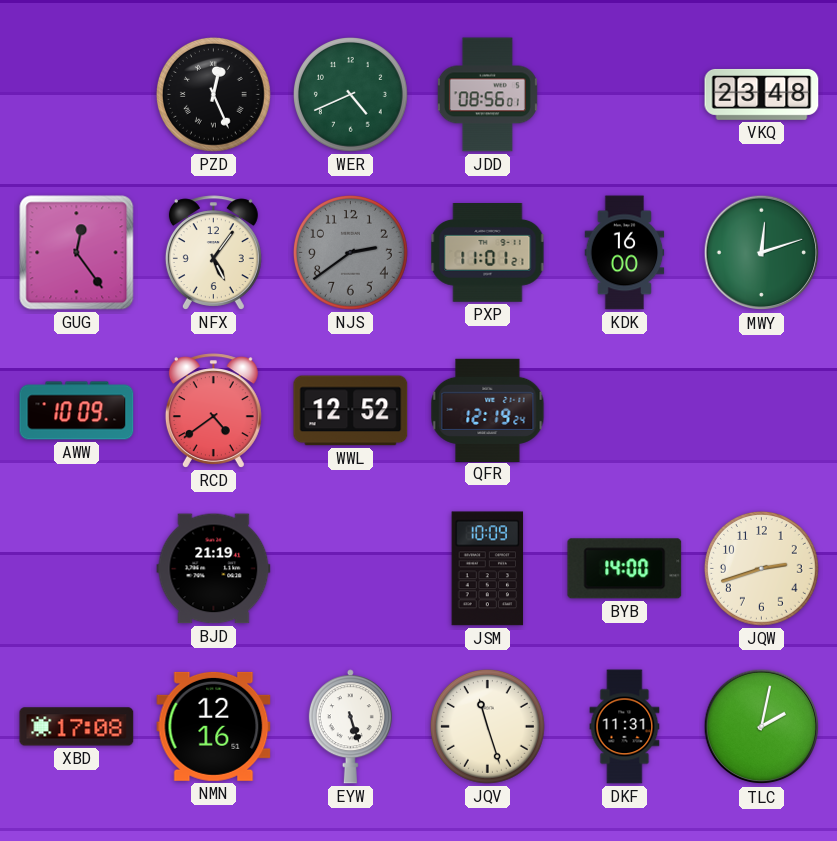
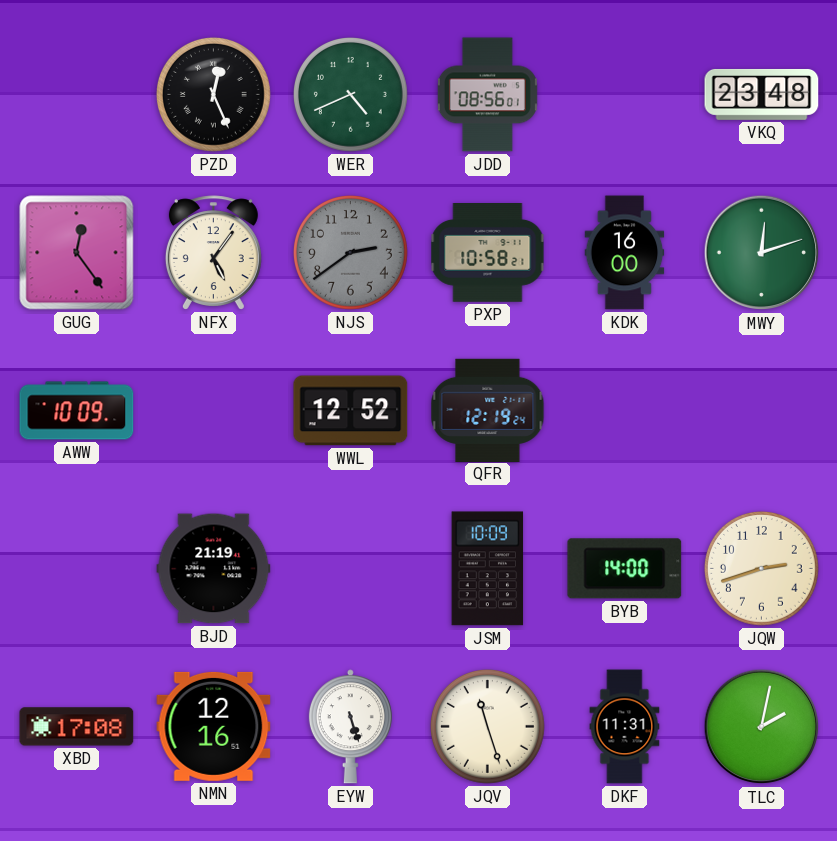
PXP: 11:01 -> 10:58 (488, 253)
RCD: 4:39 -> none (213, 411)
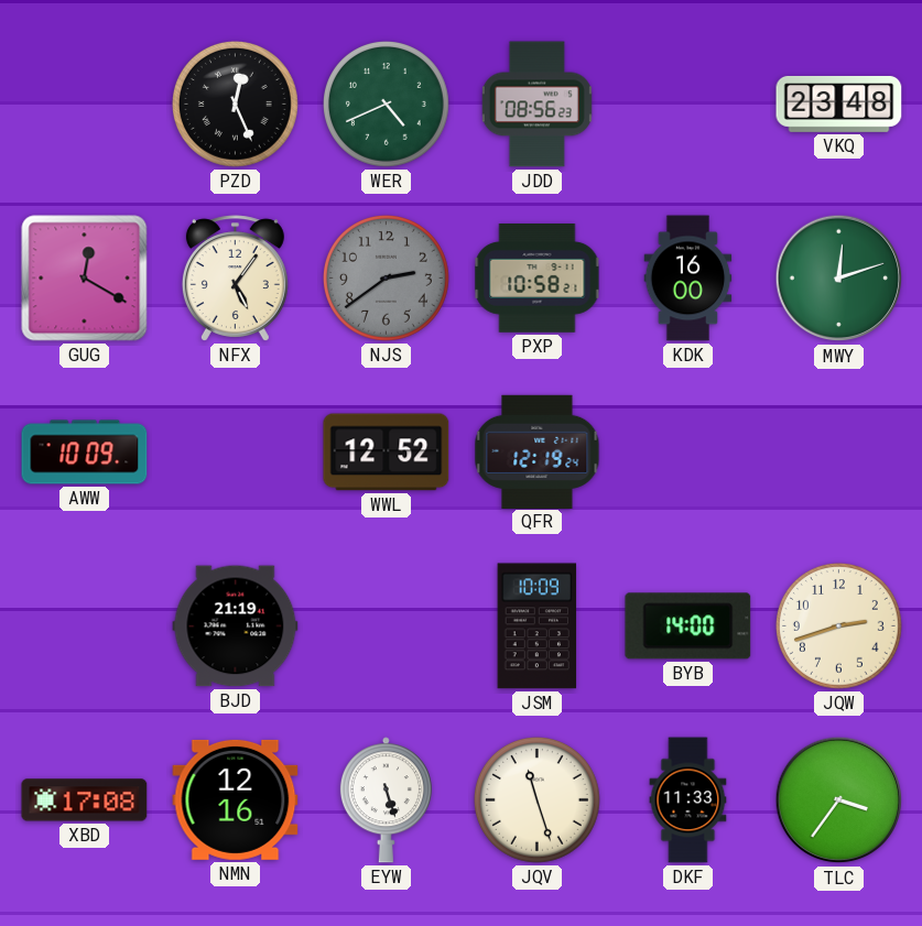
JDD: 08:56:01 -> 08:56:23 (536, 105)
GUG: 12:24 -> 12:20 (85, 279)
DKF: 11:31 -> 11:33 (688, 800)
TLC: 2:02 -> 3:36 (839, 800)
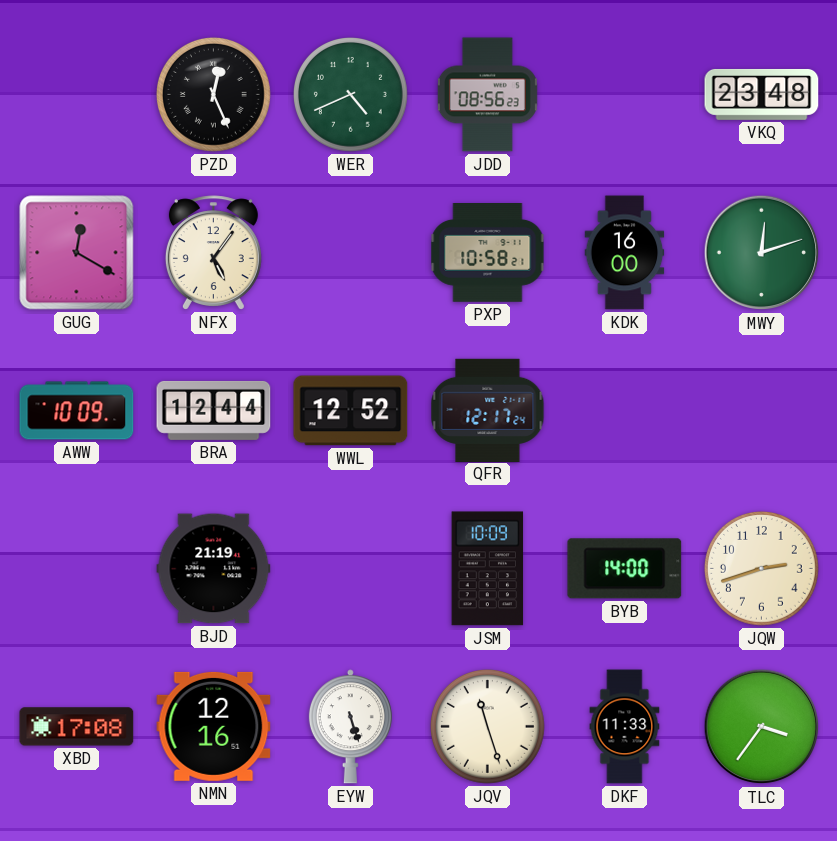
NJS: 2:39 -> none (386, 277)
BRA: none -> 12:44 (214, 410)
QFR: 12:19 -> 12:17 (488, 410)
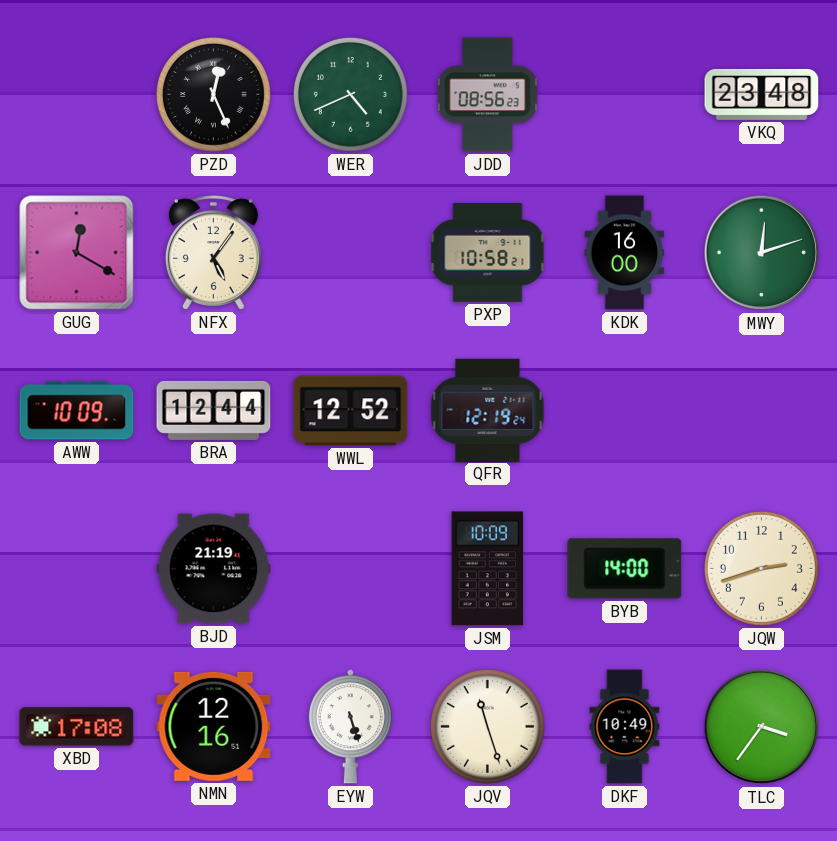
QFR: 12:17 -> 12:19 (488, 410)
DKF: 11:33 -> 10:49 (625, 727)
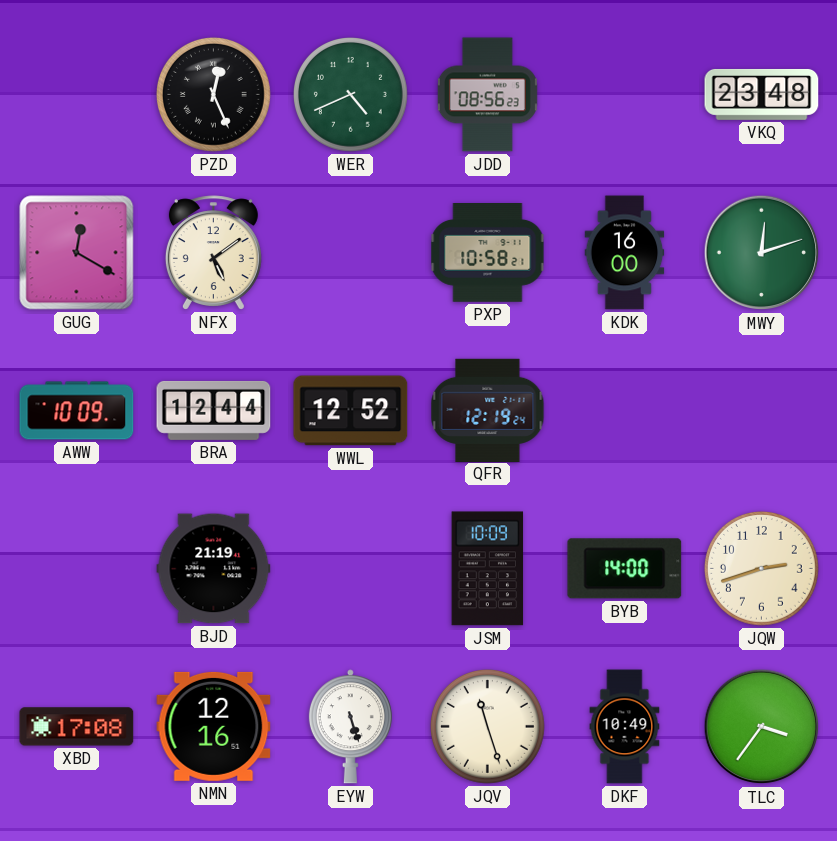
NFX: 5:06 -> 5:09 (213, 253)
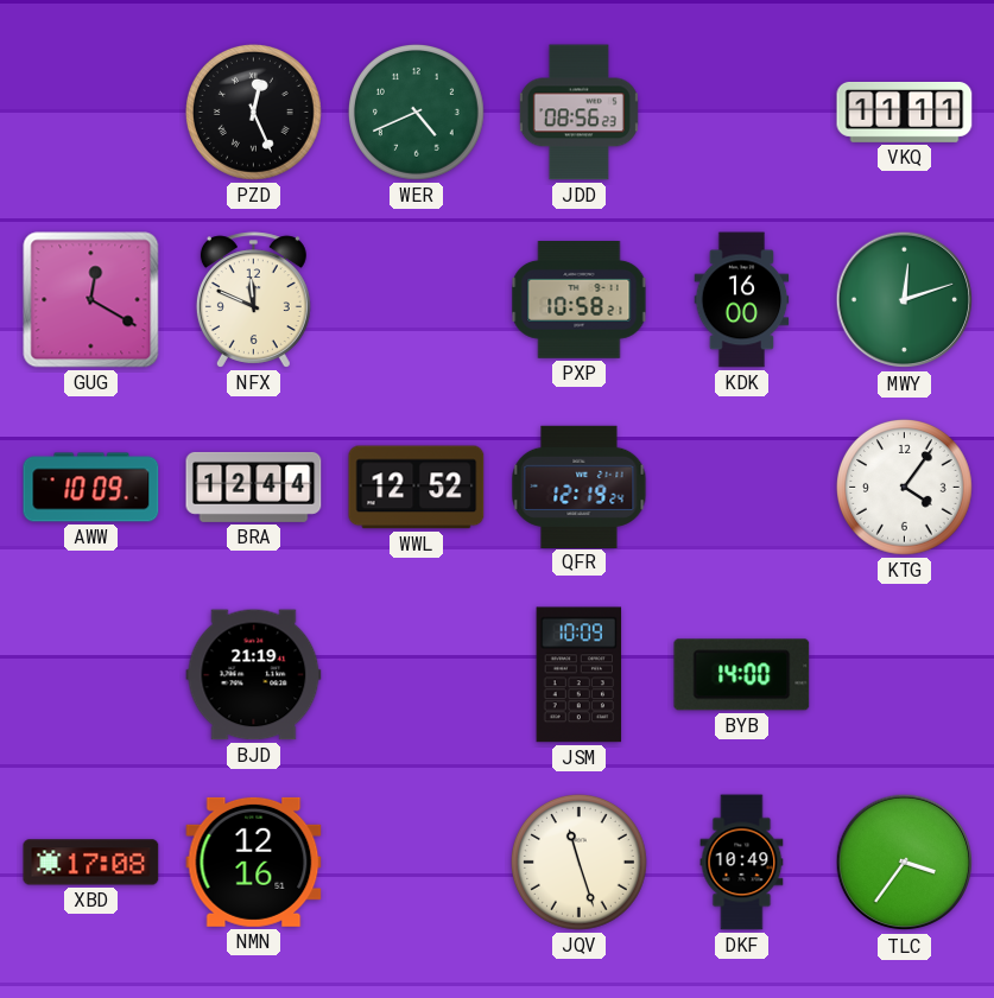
VKQ: 23:48 -> 11:11 (905, 112)
NFX: 5:09 -> 11:49 (253, 300)
KTG: none -> 4:06 (904, 487)
JQW: 2:42 -> none (761, 568)
EYW: 5:27 -> none (350, 727)
